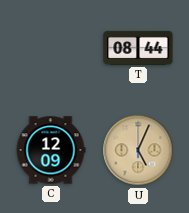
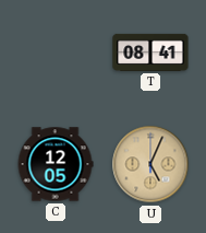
T: 08:44 -> 08:41 (150, 53)
C: 12:09 -> 12:05 (56, 164)
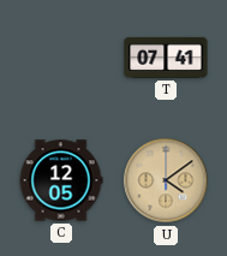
T: 08:41 -> 07:41 (166, 58)
U: 5:04 -> 4:09 (166, 180)
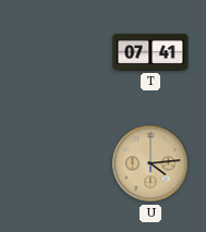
C: 12:05 -> none (61, 180)
U: 4:09 -> 4:14 (150, 163)
